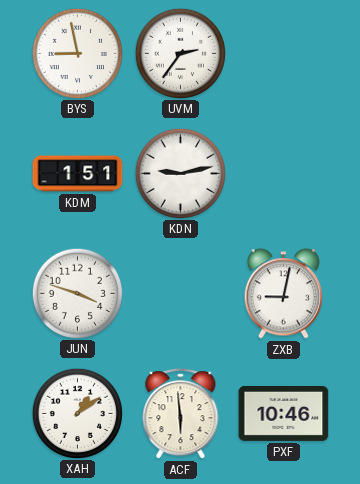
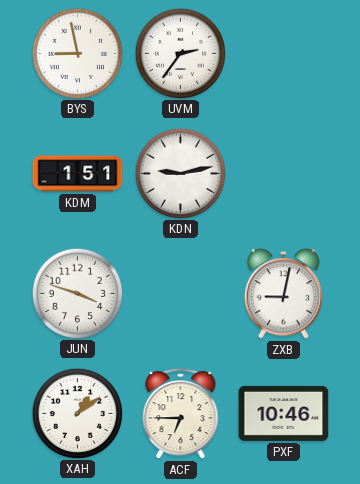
ACF: 5:59 -> 6:45 (181, 414)
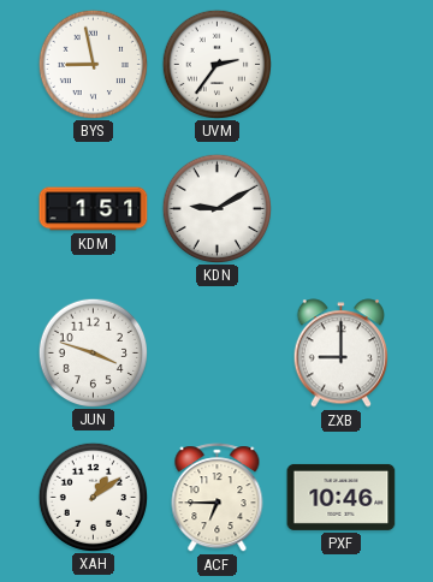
KDN: 9:13 -> 9:10 (218, 208)
ZXB: 9:02 -> 9:00 (342, 354)
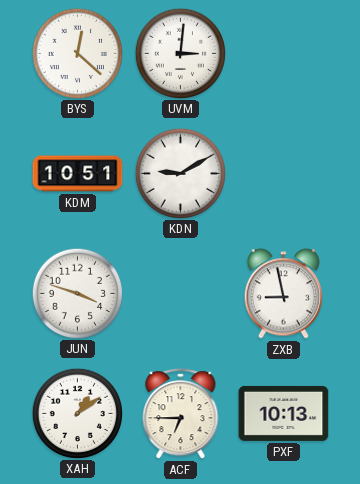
BYS: 8:58 -> 12:22 (78, 53)
UVM: 2:36 -> 3:01 (181, 53)
KDM: 1:51 -> 10:51 (78, 174)
ZXB: 9:00 -> 8:58 (284, 294)
PXF: 10:46 -> 10:13 (284, 413)
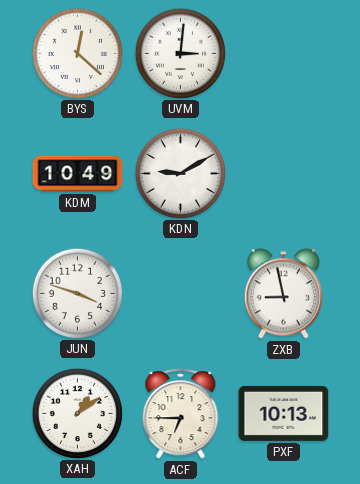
KDM: 10:51 -> 10:49 (78, 174)
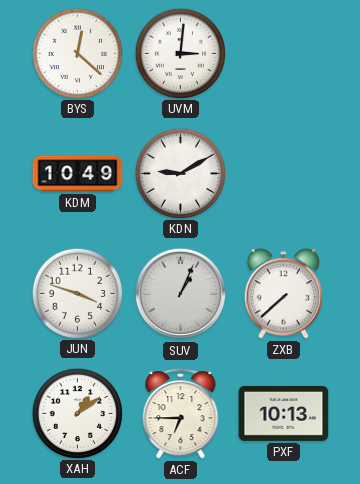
SUV: none -> 1:04 (181, 294)
ZXB: 8:58 -> 7:38 (284, 294)
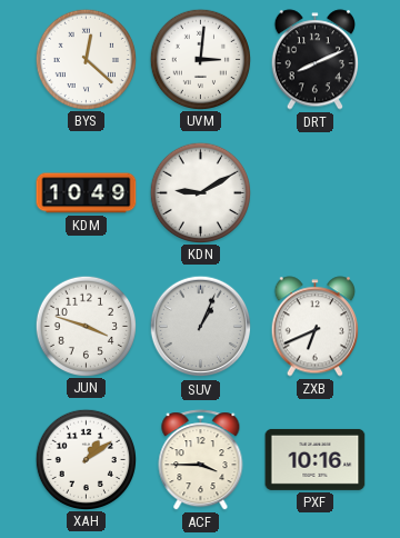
DRT: none -> 8:11 (316, 60)
ZXB: 7:38 -> 6:41 (316, 327)
ACF: 6:45 -> 3:45 (201, 460)
PXF: 10:13 -> 10:16 (316, 459)
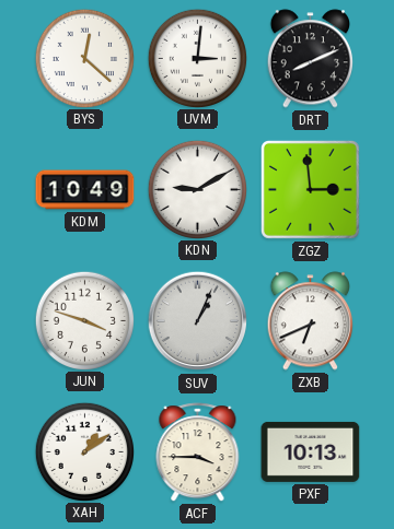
ZGZ: none -> 2:59 (311, 190)
PXF: 10:16 -> 10:13 (311, 451)
